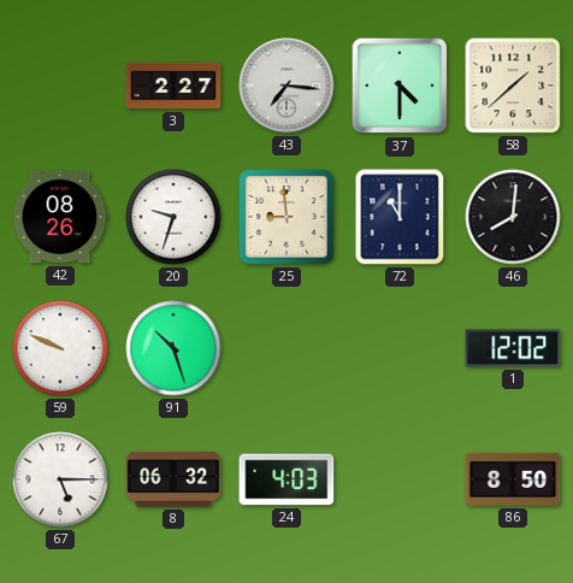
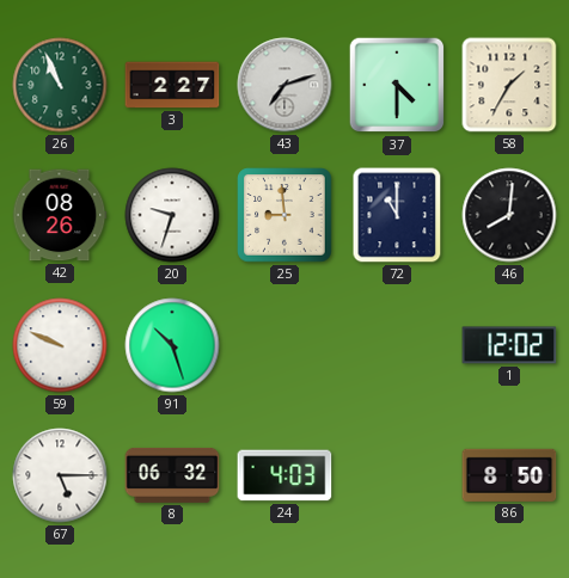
26: none -> 10:56 (60, 85)
43: 7:16 -> 7:12 (284, 85)
58: 1:38 -> 1:35 (509, 85)
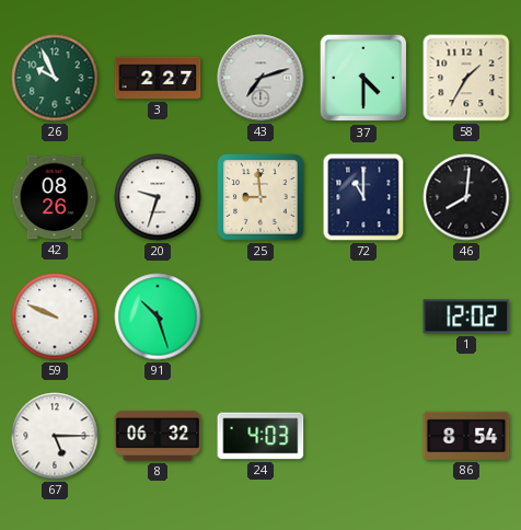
26: 10:56 -> 9:56 (55, 78)
86: 8:50 -> 8:54 (466, 436)
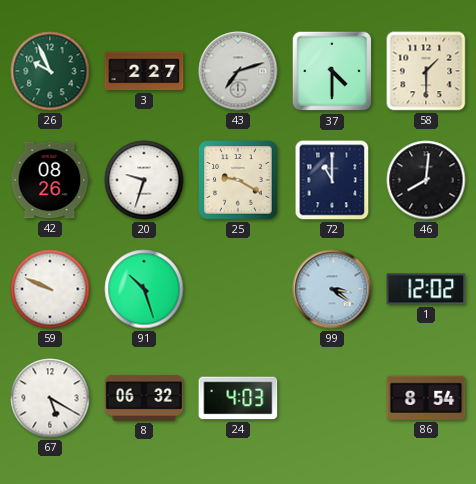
58: 1:35 -> 1:30 (426, 71)
25: 8:59 -> 9:20 (238, 180)
99: none -> 3:21 (332, 289)
67: 5:15 -> 5:20 (50, 398)
